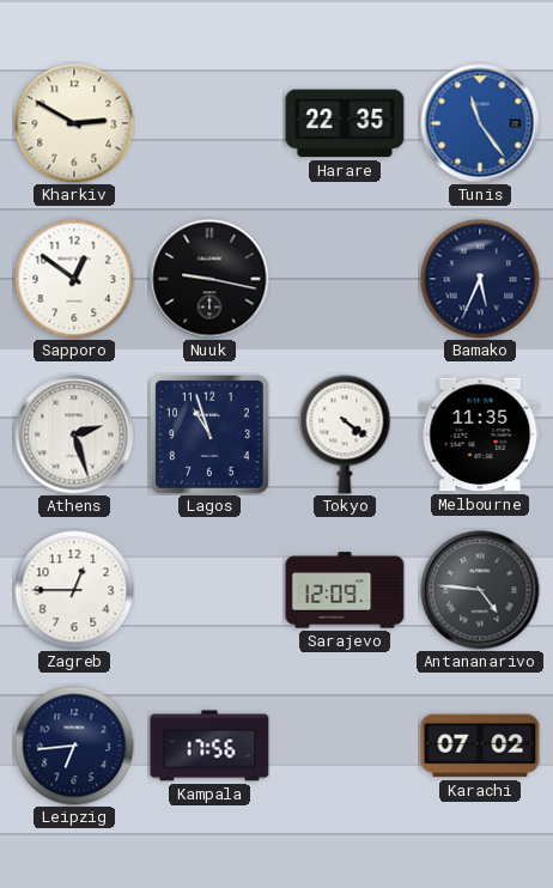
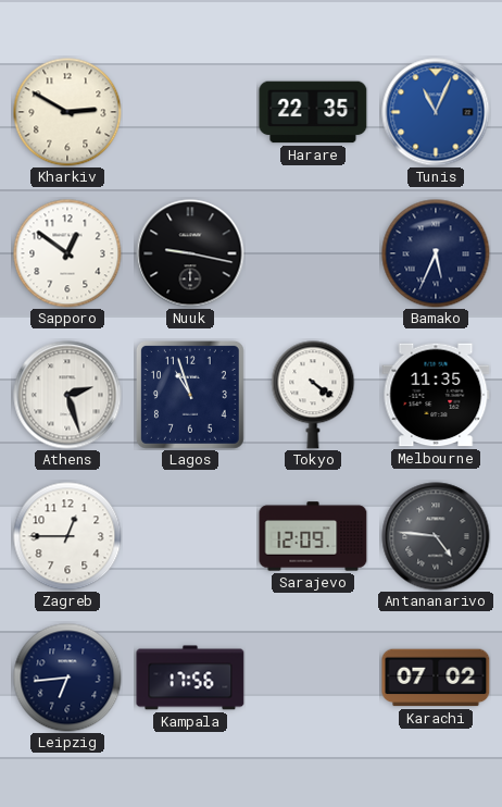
Tunis: 11:24 -> 11:04 (436, 112)
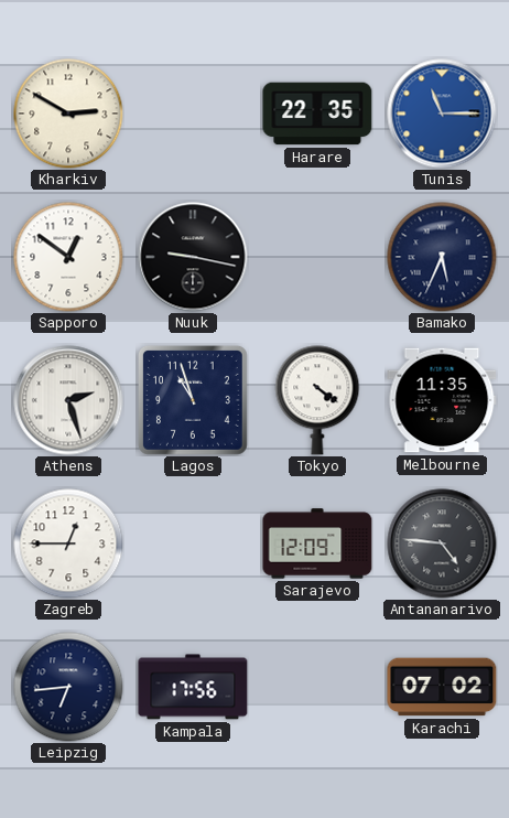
Tunis: 11:04 -> 11:15 (442, 114)
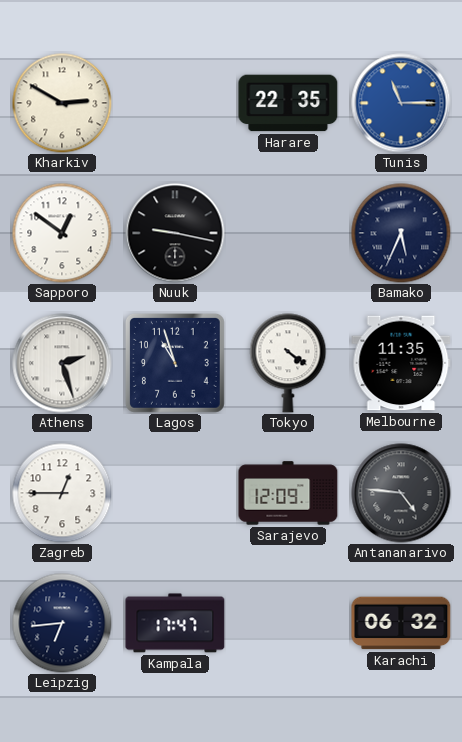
Kampala: 17:56 -> 17:47 (175, 623)
Karachi: 07:02 -> 06:32 (401, 623)
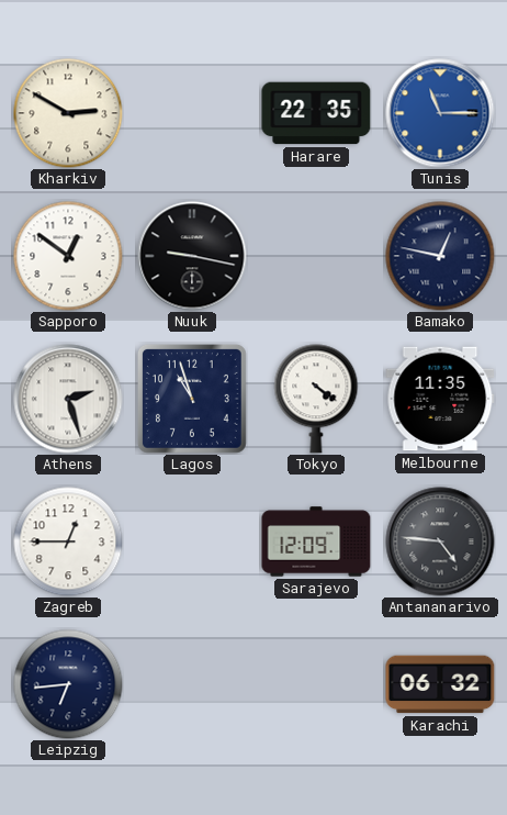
Bamako: 5:34 -> 12:47 (440, 256)
Kampala: 17:47 -> none (175, 623)
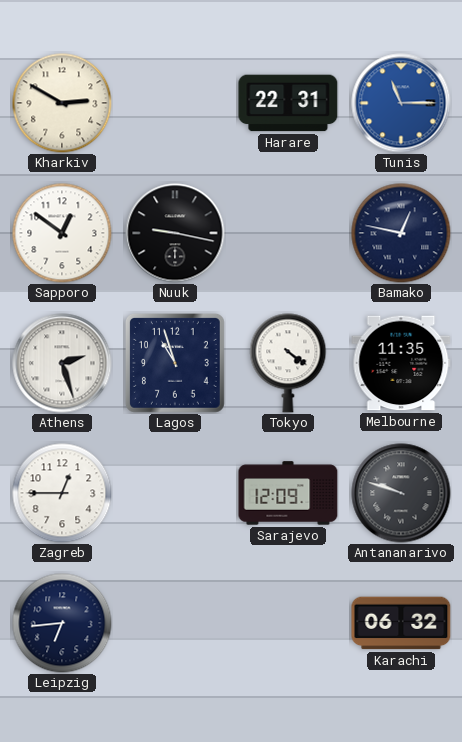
Harare: 22:35 -> 22:31 (288, 103)
Antananarivo: 4:46 -> 9:48 (401, 493)
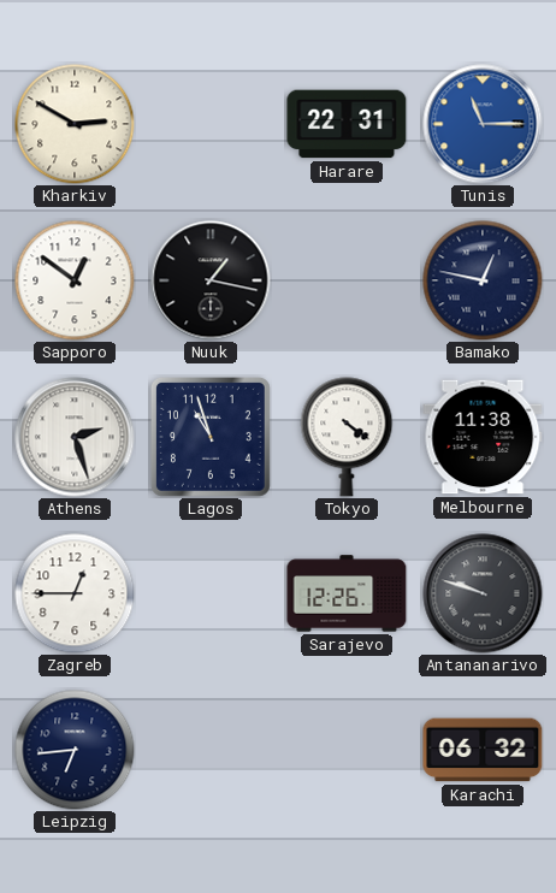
Nuuk: 9:17 -> 1:17 (211, 280)
Melbourne: 11:35 -> 11:38 (483, 437)
Sarajevo: 12:09 -> 12:26 (347, 593)
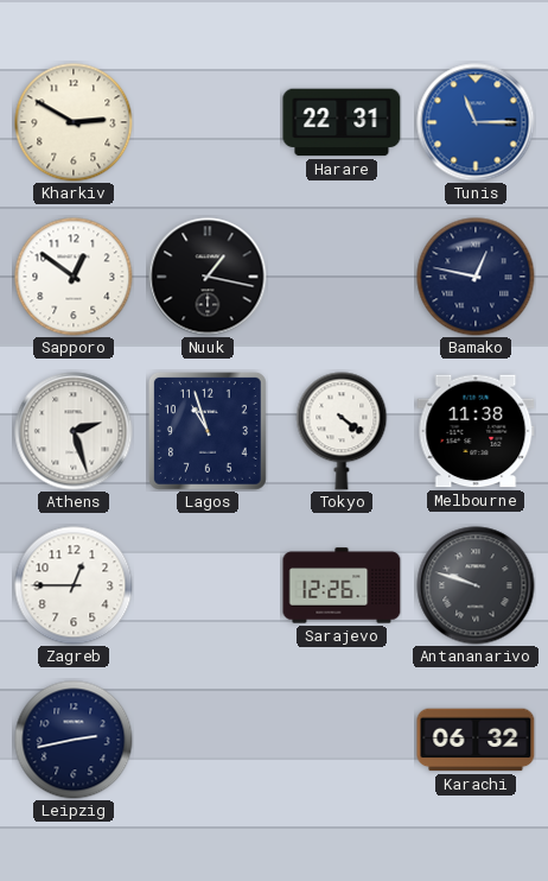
Leipzig: 6:44 -> 2:43 (74, 740)
